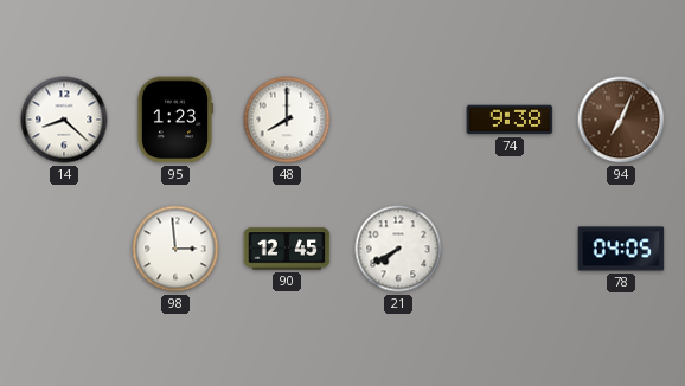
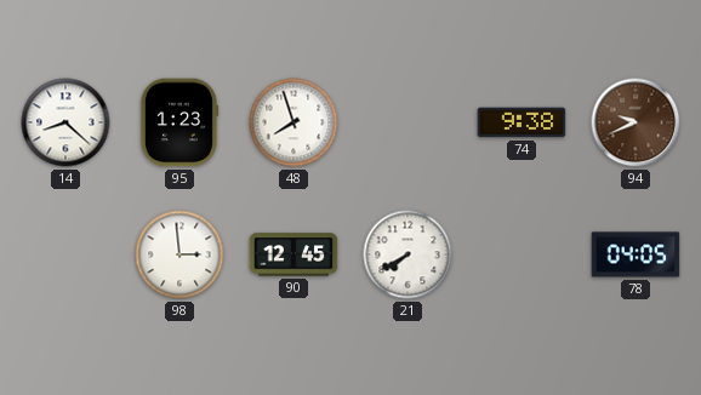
48: 8:00 -> 7:57 (293, 122)
94: 7:04 -> 9:41 (636, 122)
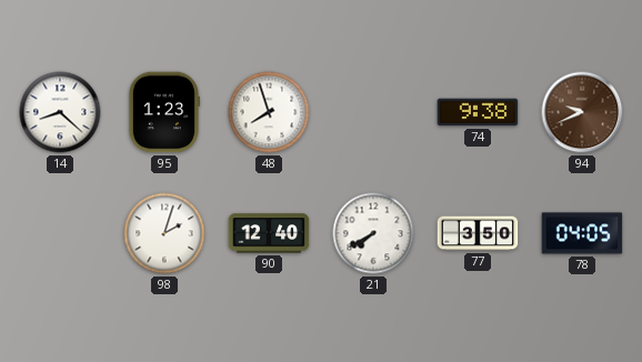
98: 2:59 -> 2:03 (164, 233)
90: 12:45 -> 12:40 (269, 233)
77: none -> 3:50 (478, 233)
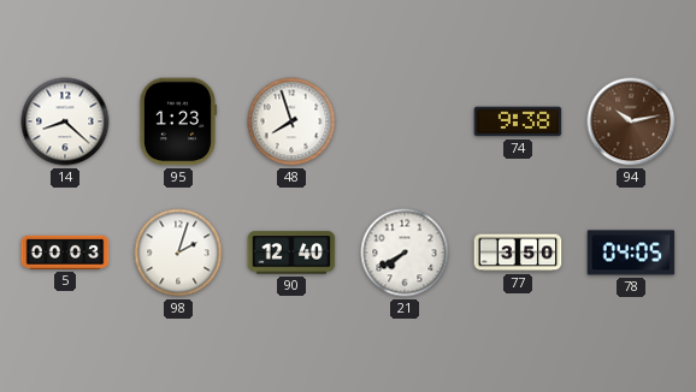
94: 9:41 -> 10:13 (631, 121)
5: none -> 00:03 (65, 253)
